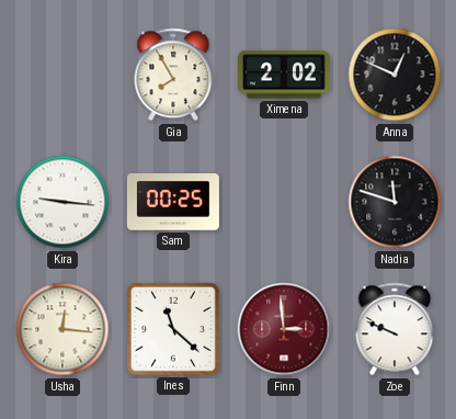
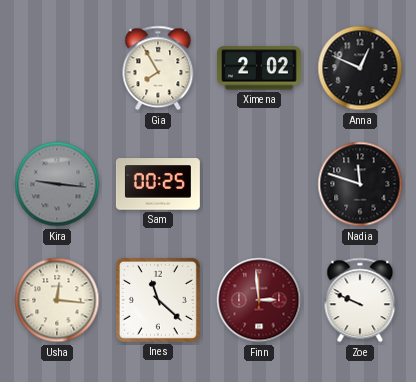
Kira dial: white -> grey (57, 184)
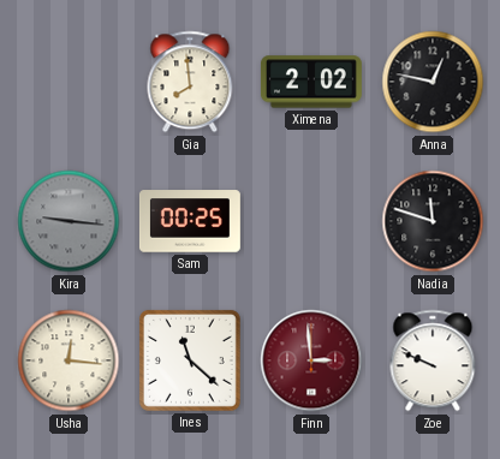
Gia: 7:55 -> 7:59 (190, 82)
Anna: 12:49 -> 12:47 (433, 82)
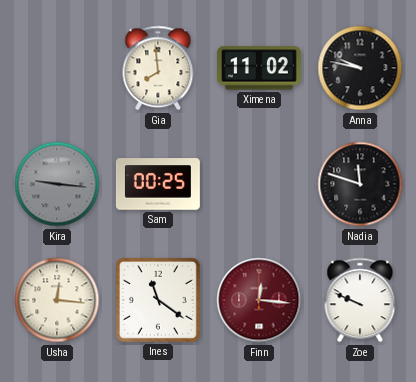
Ximena: 2:02 -> 11:02 (259, 68)
Anna: 12:47 -> 9:47 (360, 68)
Ines: 11:22 -> 11:21 (158, 300)
Finn: 2:59 -> 12:16 (259, 300)
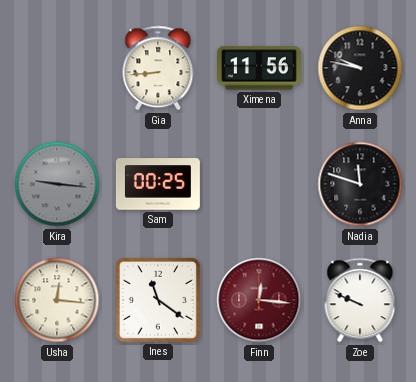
Gia: 7:59 -> 8:44 (158, 68)
Ximena: 11:02 -> 11:56 (259, 68)
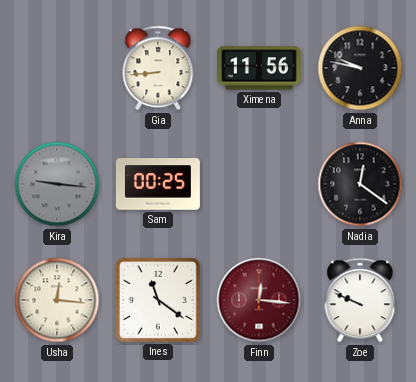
Nadia: 11:48 -> 12:21 (360, 184)
